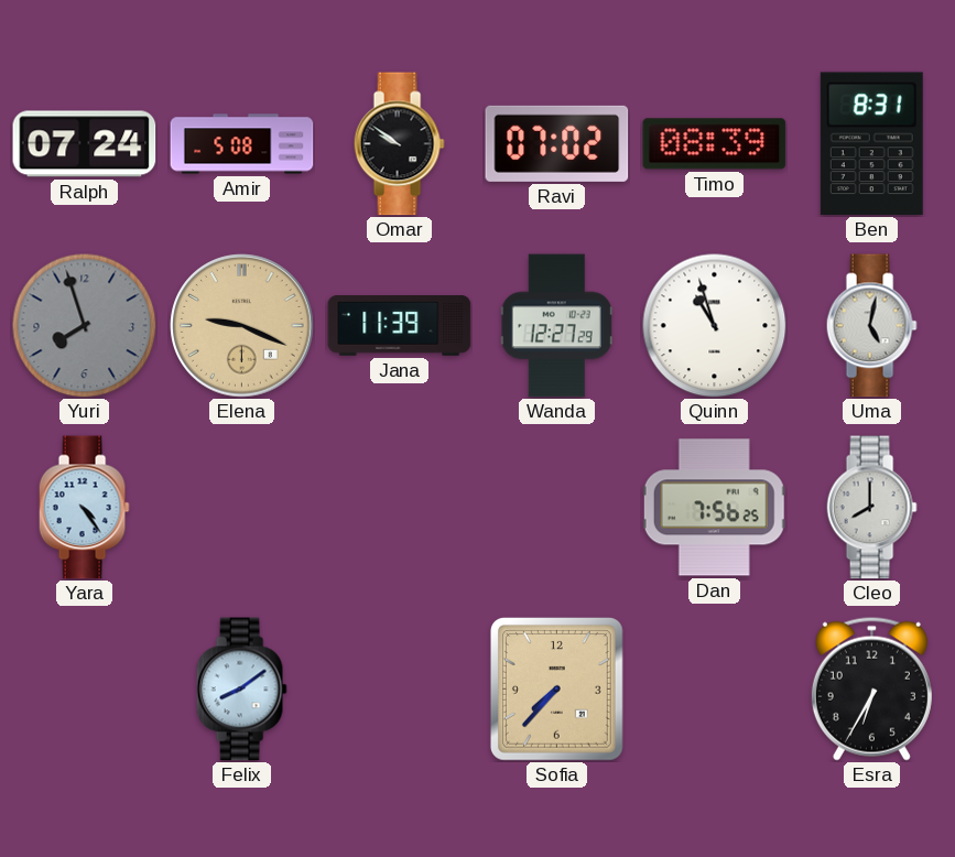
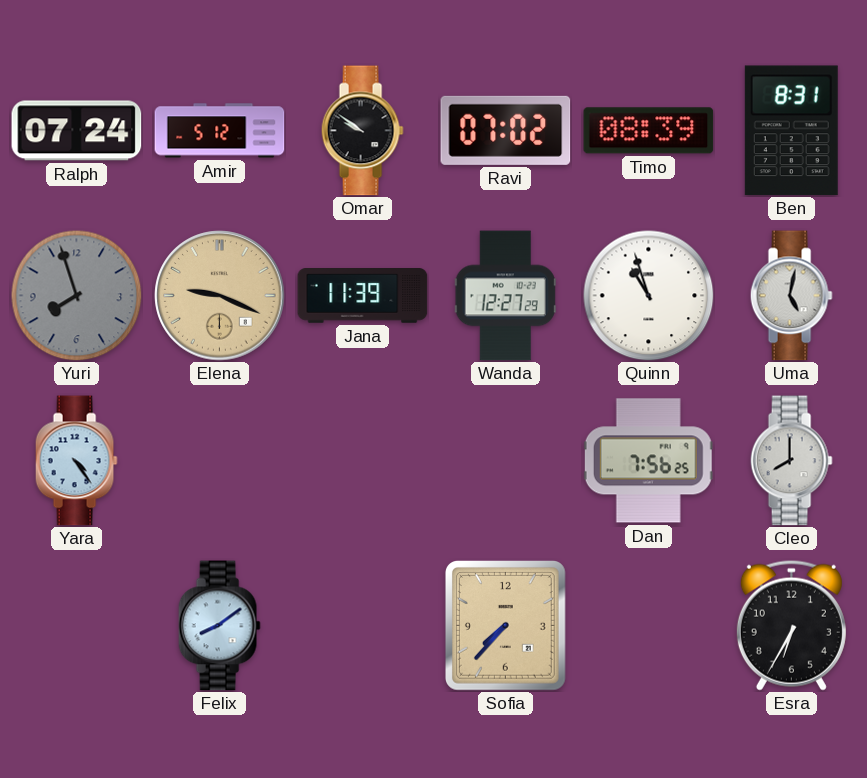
Amir: 5:08 -> 5:12 (220, 131)
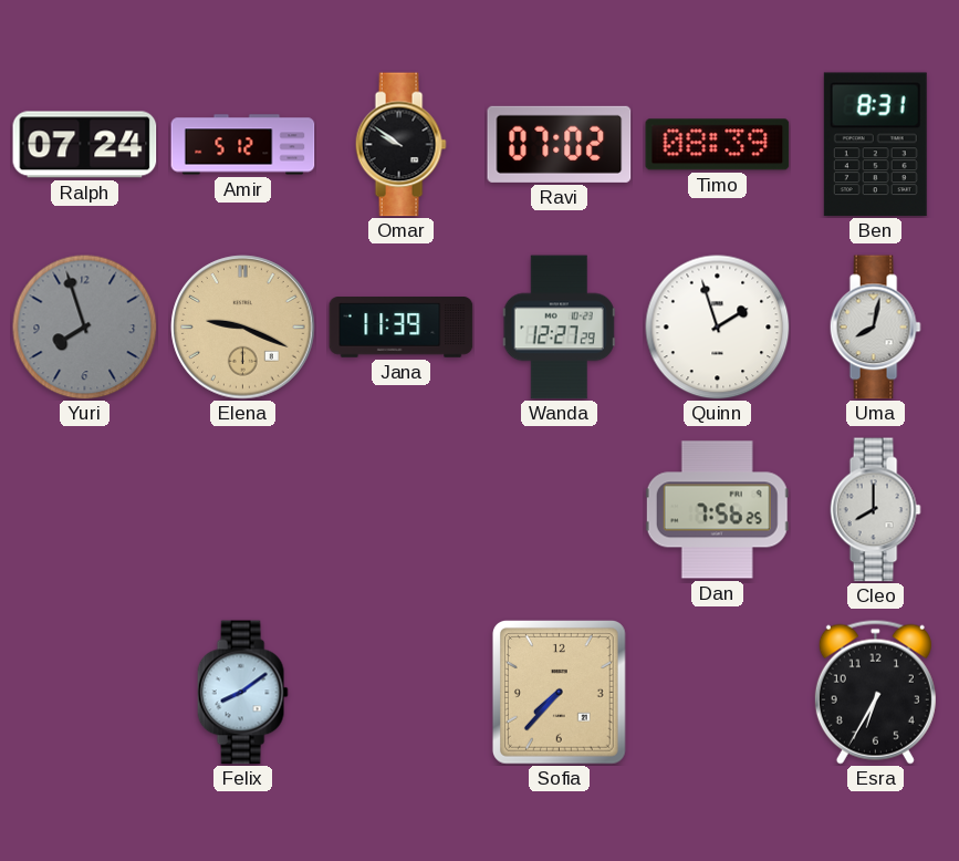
Quinn: 10:57 -> 1:57 (718, 328)
Uma: 5:02 -> 8:02 (875, 328)
Yara: 4:24 -> none (76, 461)
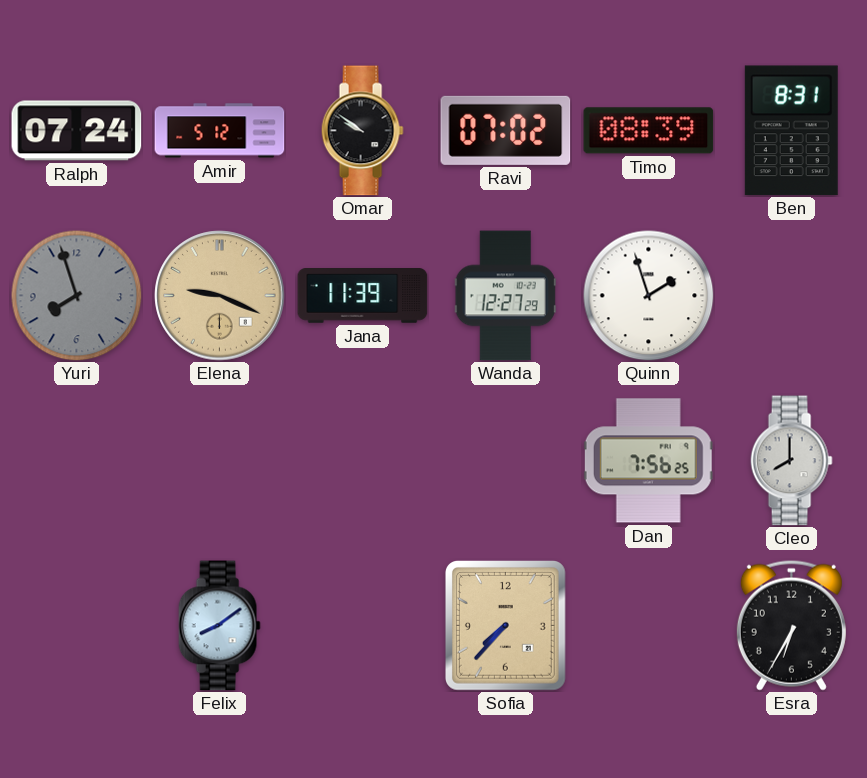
Uma: 8:02 -> none (875, 328)
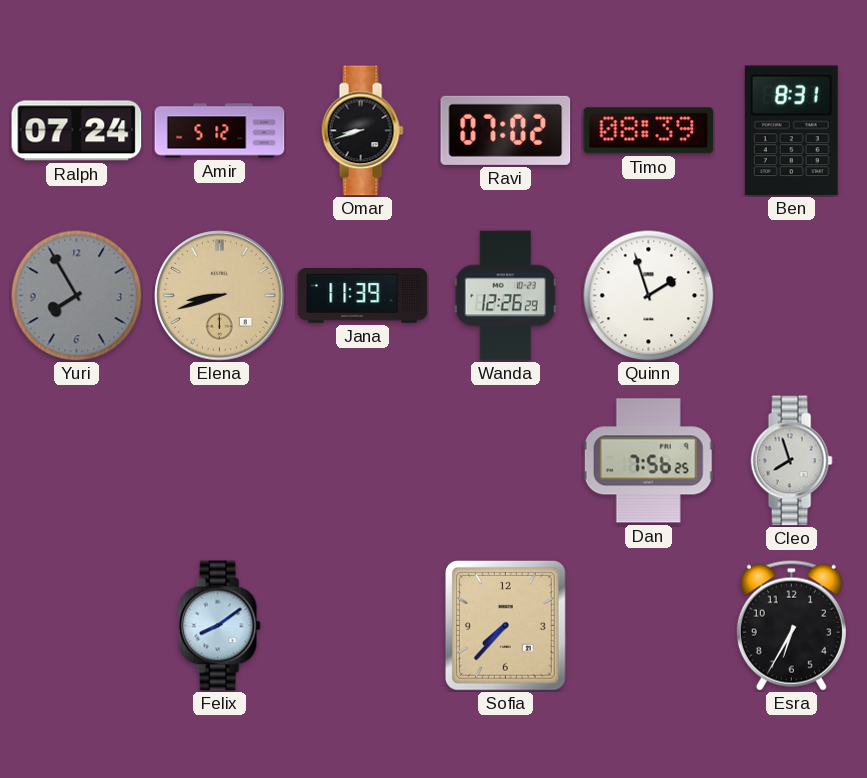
Omar: 9:51 -> 8:42 (362, 131)
Yuri: 7:57 -> 7:55 (77, 296)
Elena: 9:19 -> 8:42 (220, 296)
Wanda: 12:27 -> 12:26 (505, 296)
Cleo: 8:00 -> 7:57 (791, 461)
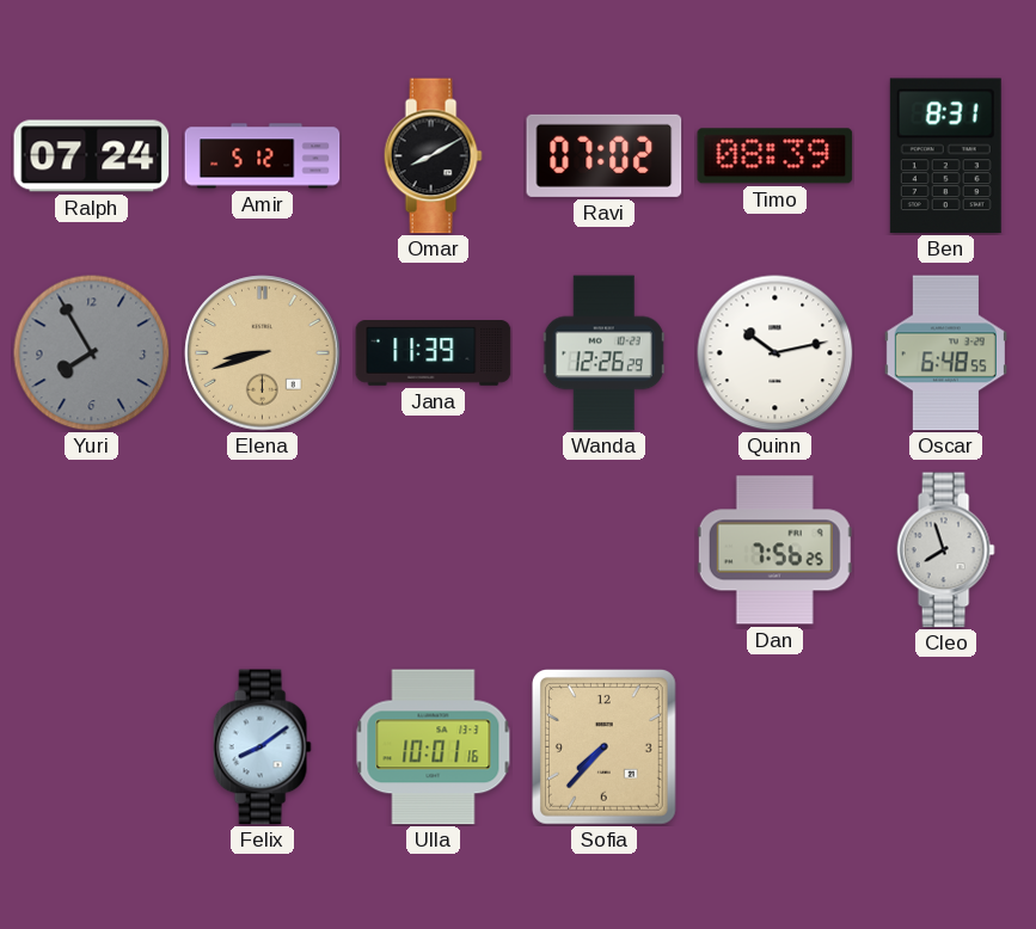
Omar: 8:42 -> 8:10 (433, 156)
Quinn: 1:57 -> 10:13 (776, 353)
Oscar: none -> 6:48 (945, 353)
Ulla: none -> 10:01 (434, 747)
Esra: 6:35 -> none (791, 625)
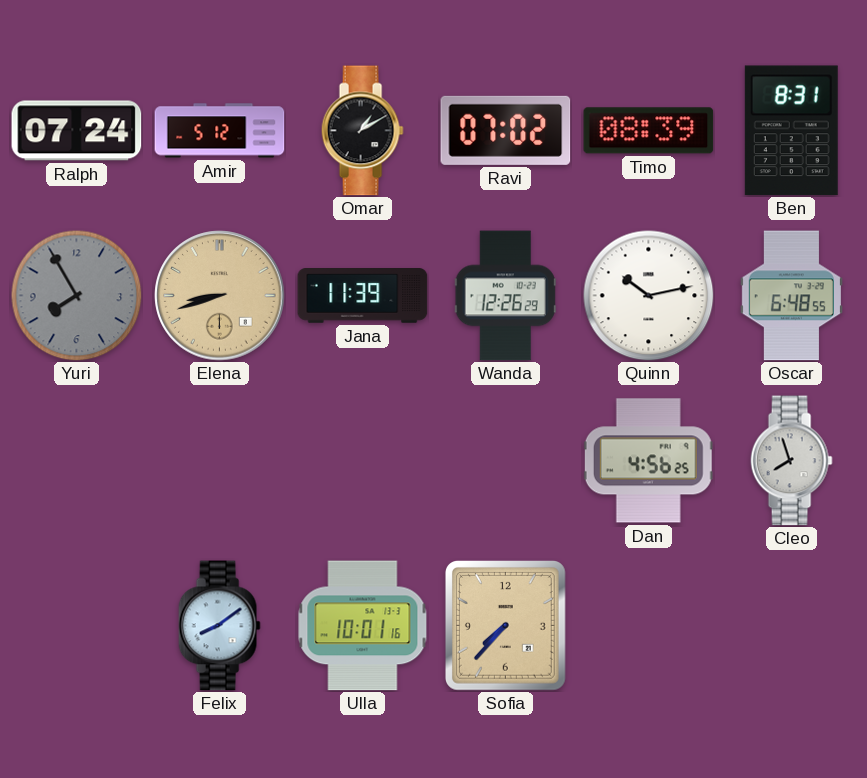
Omar: 8:10 -> 1:10 (362, 131)
Dan: 7:56 -> 4:56 (648, 461)
